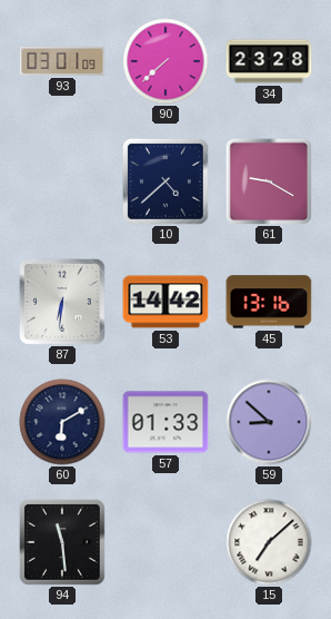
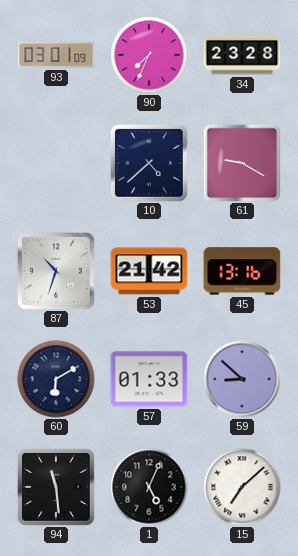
90: 7:38 -> 7:34 (149, 55)
87: 6:31 -> 10:33 (56, 271)
53: 14:42 -> 21:42 (149, 271)
1: none -> 5:04 (149, 487)
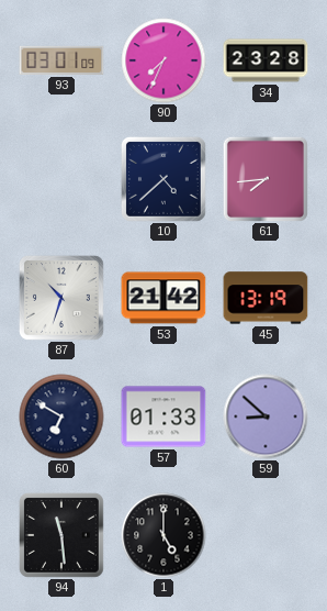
61: 9:20 -> 7:44 (266, 179)
45: 13:16 -> 13:19 (266, 298)
60: 6:10 -> 6:50 (61, 416)
1: 5:04 -> 5:00 (163, 535)
15: 7:08 -> none (242, 487)
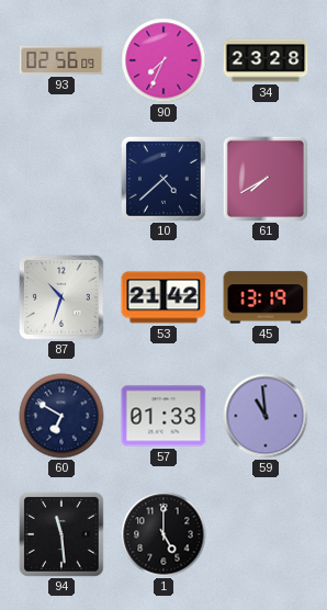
93: 03:01 -> 02:56 (61, 60)
61: 7:44 -> 7:40 (266, 179)
59: 8:52 -> 10:59 (266, 416)
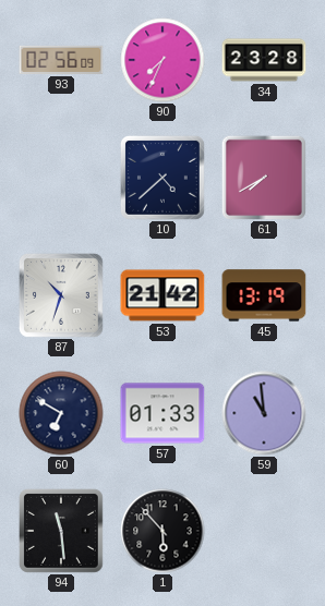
1: 5:00 -> 5:53 (162, 531)
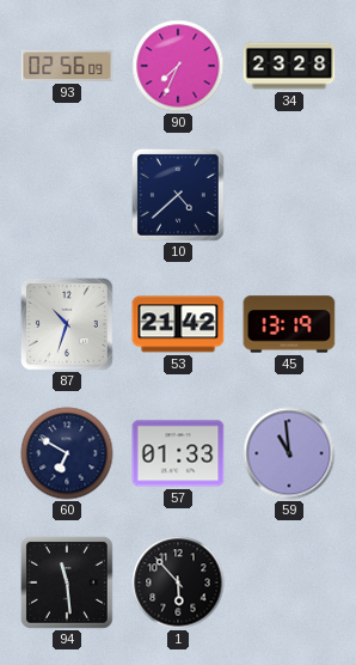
61: 7:40 -> none (264, 178)
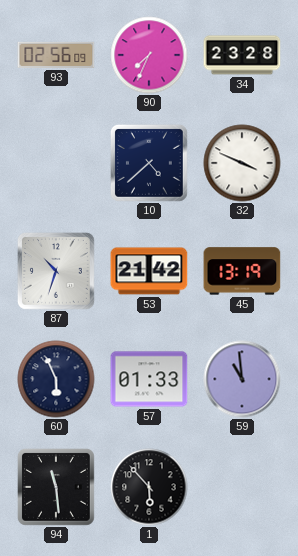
32: none -> 3:49 (242, 163)
60: 6:50 -> 5:56 (56, 379)
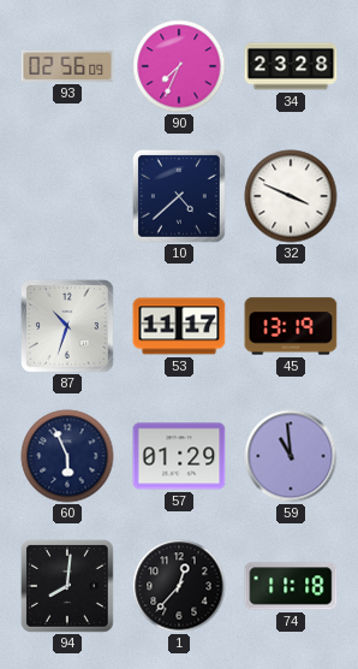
53: 21:42 -> 11:17 (179, 326)
57: 01:33 -> 01:29 (179, 456)
94: 11:29 -> 8:01 (67, 586)
1: 5:53 -> 12:37 (179, 586)
74: none -> 11:18 (291, 586)
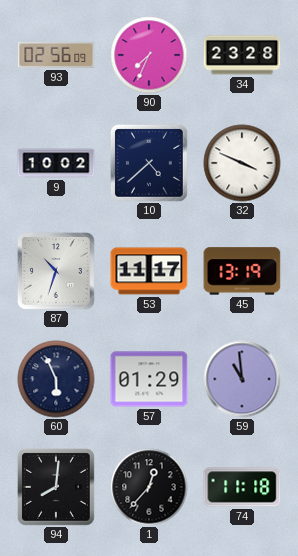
9: none -> 10:02 (56, 163)
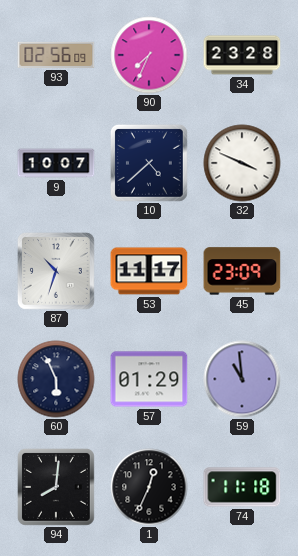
9: 10:02 -> 10:07 (56, 163)
45: 13:19 -> 23:09 (242, 271)
1: 12:37 -> 12:34 (149, 487)
